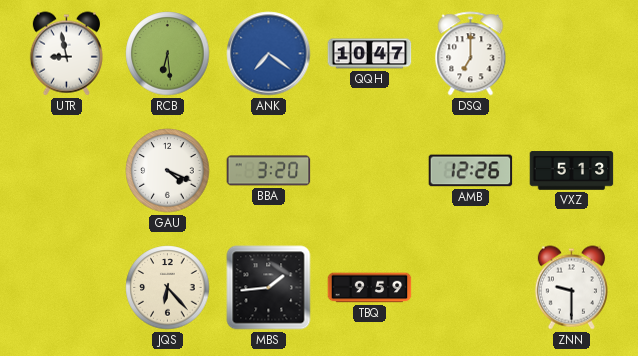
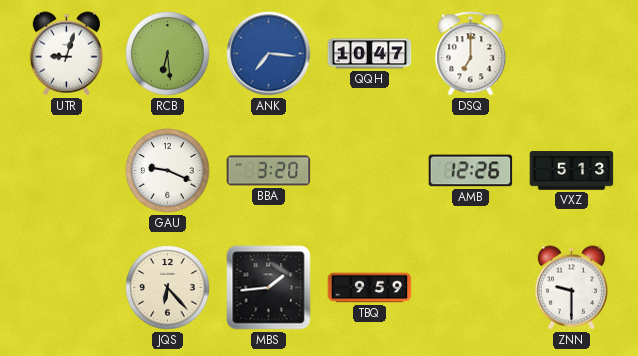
UTR: 8:58 -> 9:03 (66, 54)
ANK: 7:21 -> 7:16 (269, 54)
GAU: 4:19 -> 9:19 (168, 171)
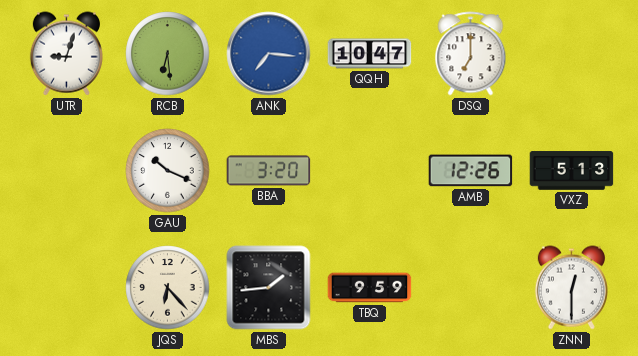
GAU: 9:19 -> 10:19 (168, 171)
ZNN: 9:30 -> 12:30 (571, 288)
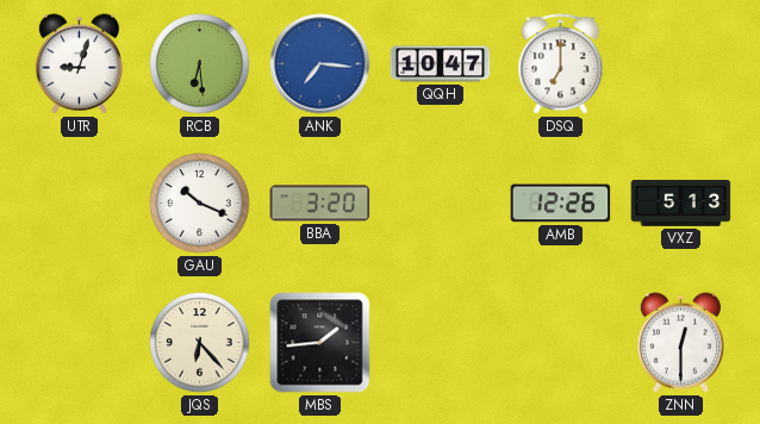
TBQ: 9:59 -> none (370, 288)
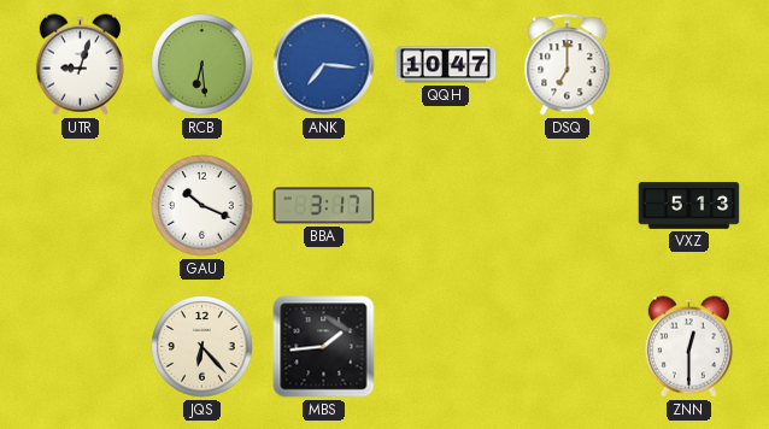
BBA: 3:20 -> 3:17 (324, 206)
AMB: 12:26 -> none (561, 204)
